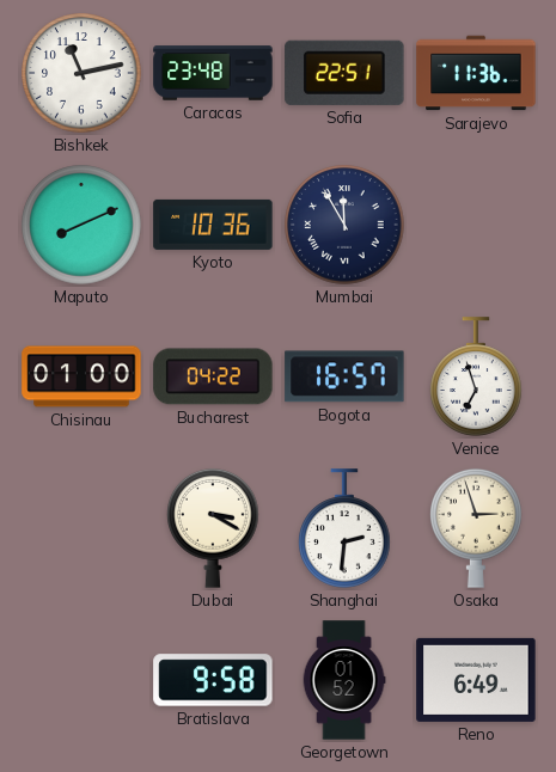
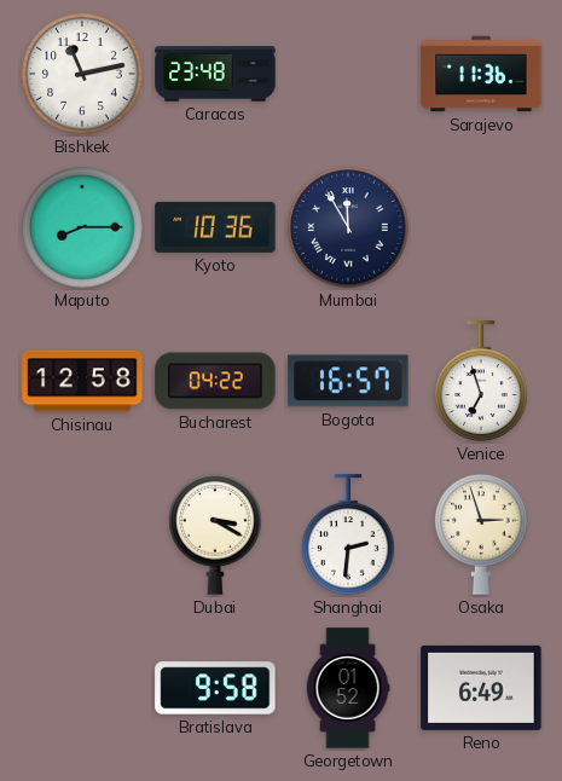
Sofia: 22:51 -> none (344, 73)
Maputo: 8:11 -> 8:15 (82, 227)
Chisinau: 01:00 -> 12:58 (82, 381)
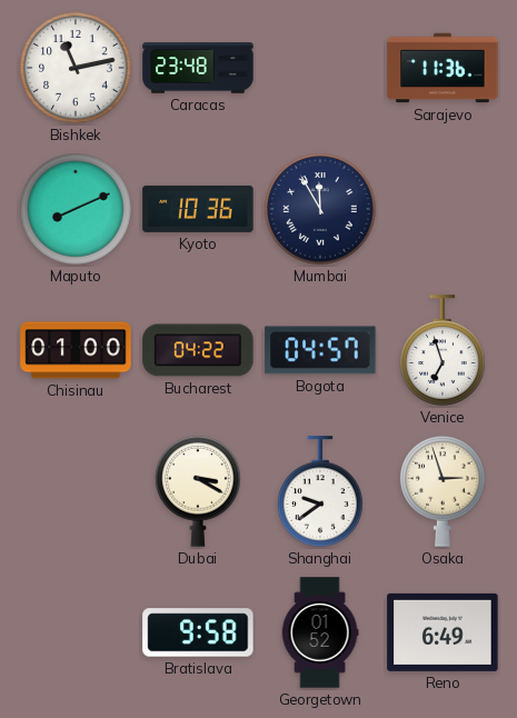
Maputo: 8:15 -> 8:11 (76, 209)
Chisinau: 12:58 -> 01:00 (76, 350)
Bogota: 16:57 -> 04:57 (320, 350)
Shanghai: 2:31 -> 9:39 (321, 491)
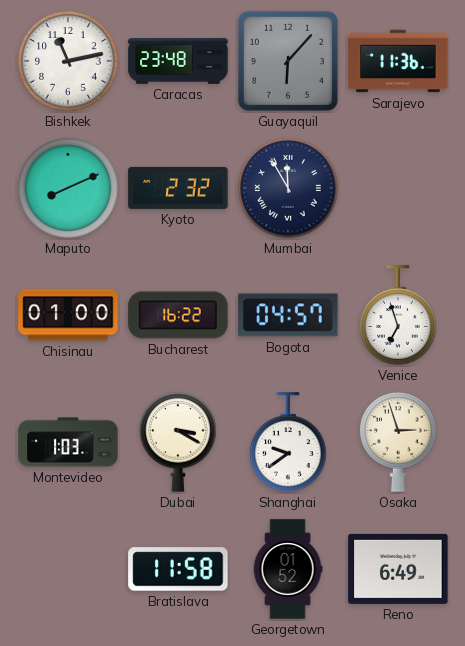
Guayaquil: none -> 6:07 (288, 61)
Kyoto: 10:36 -> 2:32 (178, 188)
Bucharest: 04:22 -> 16:22 (178, 315)
Montevideo: none -> 1:03 (68, 442)
Bratislava: 9:58 -> 11:58 (178, 569)
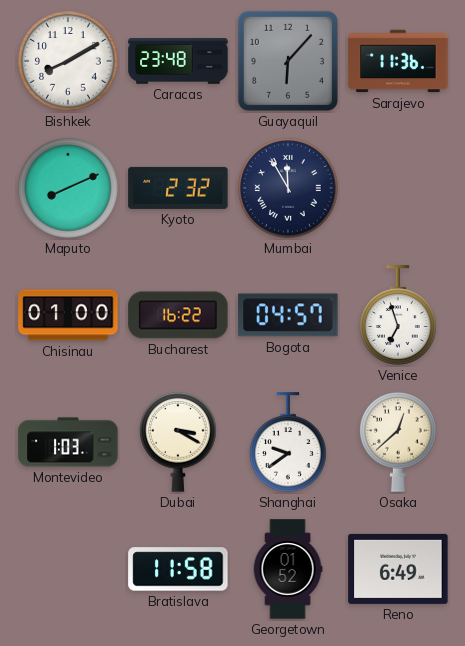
Bishkek: 11:13 -> 8:10 (68, 61)
Osaka: 2:57 -> 12:38 (399, 442)
